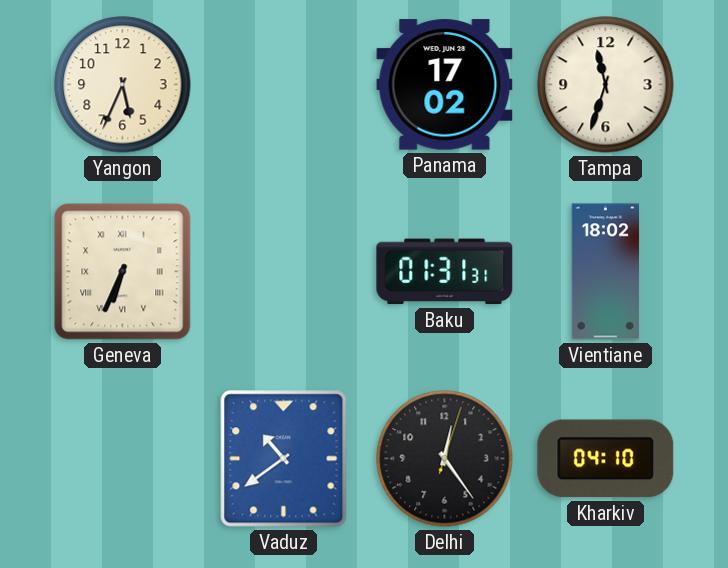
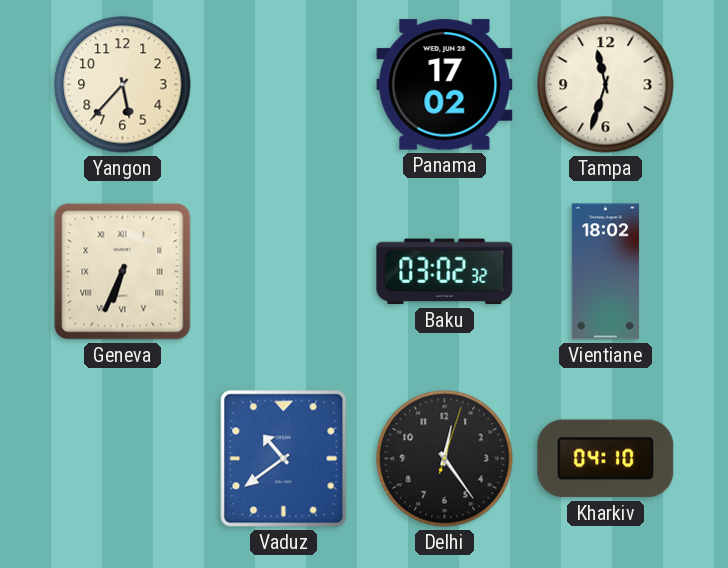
Yangon: 5:34 -> 5:37 (123, 85)
Baku: 01:31 -> 03:02 (445, 272)
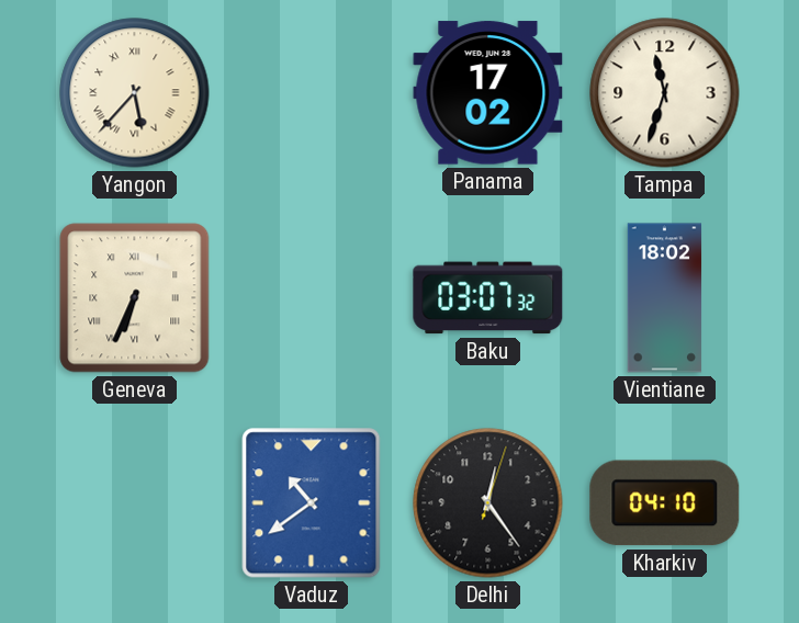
Yangon numerals: Arabic -> Roman (135, 93)
Baku: 03:02 -> 03:07 (488, 298)
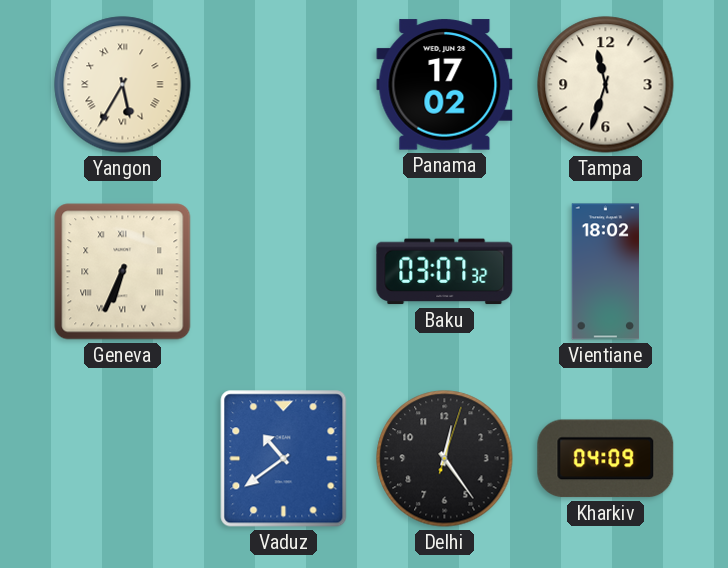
Yangon: 5:37 -> 5:35 (123, 85)
Kharkiv: 04:10 -> 04:09 (606, 459)
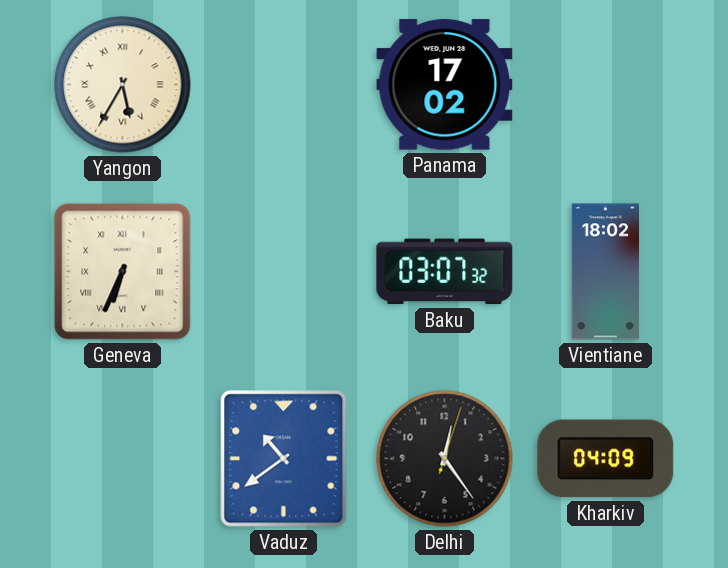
Tampa: 11:33 -> none (606, 85)
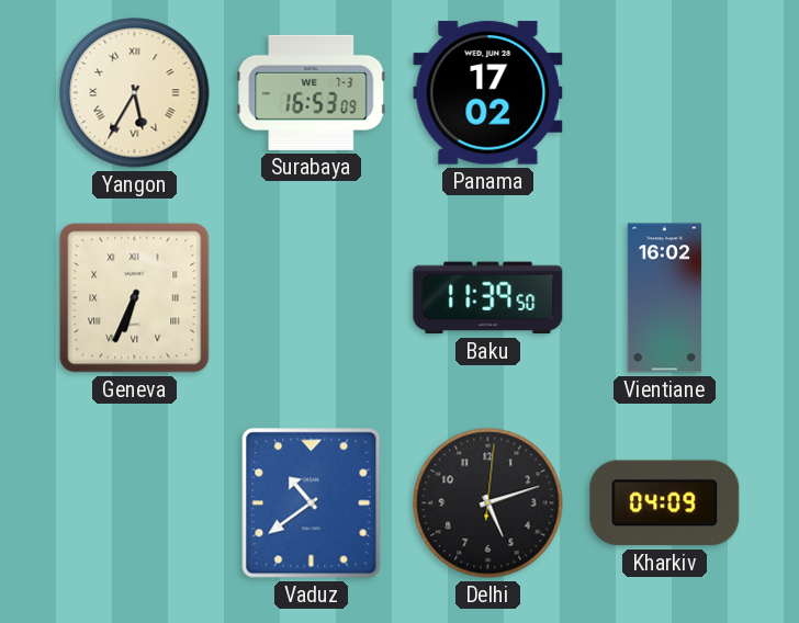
Surabaya: none -> 16:53 (312, 92)
Baku: 03:07 -> 11:39 (488, 298)
Vientiane: 18:02 -> 16:02 (665, 298)
Delhi: 12:24 -> 5:12 (488, 503)
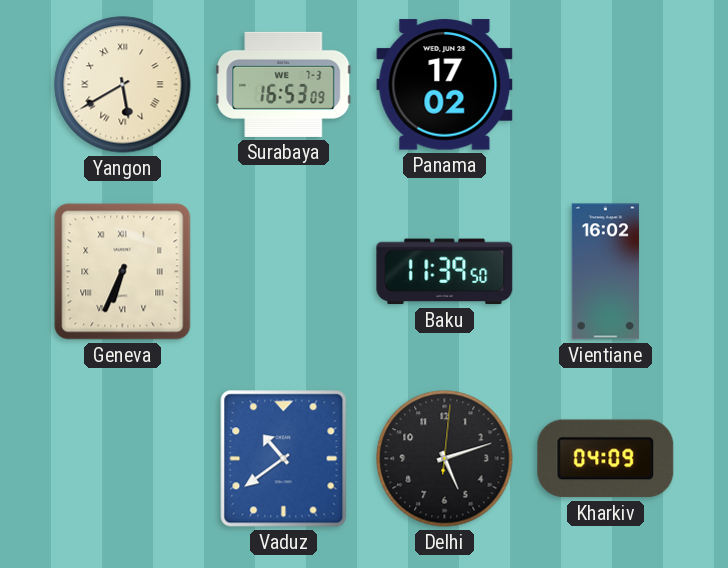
Yangon: 5:35 -> 5:40 (123, 85)
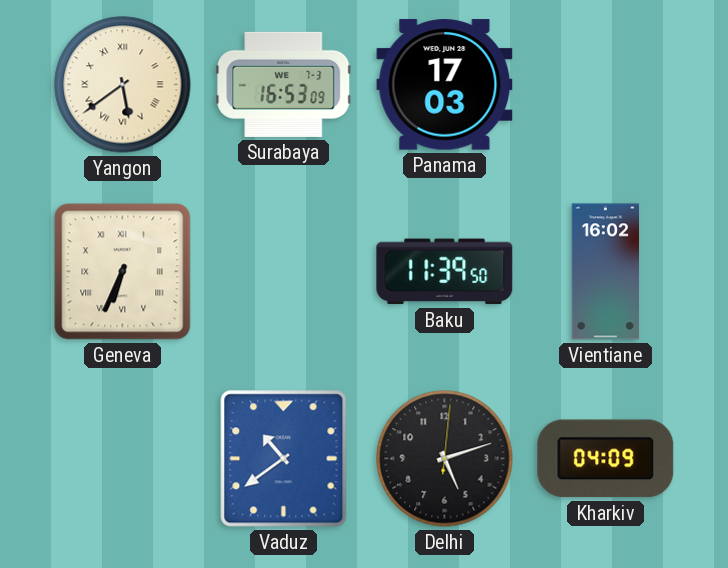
Yangon: 5:40 -> 5:39 (123, 85)
Panama: 17:02 -> 17:03 (445, 85)
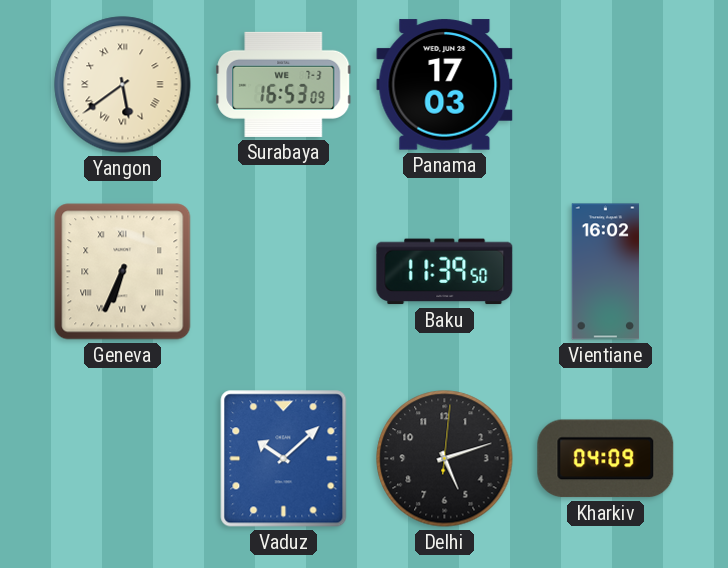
Vaduz: 10:39 -> 10:08 (284, 459)
